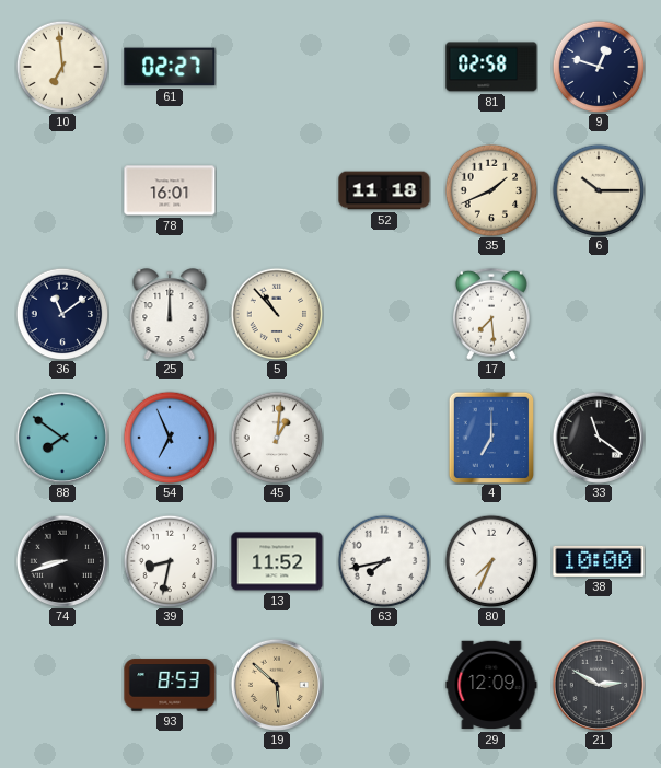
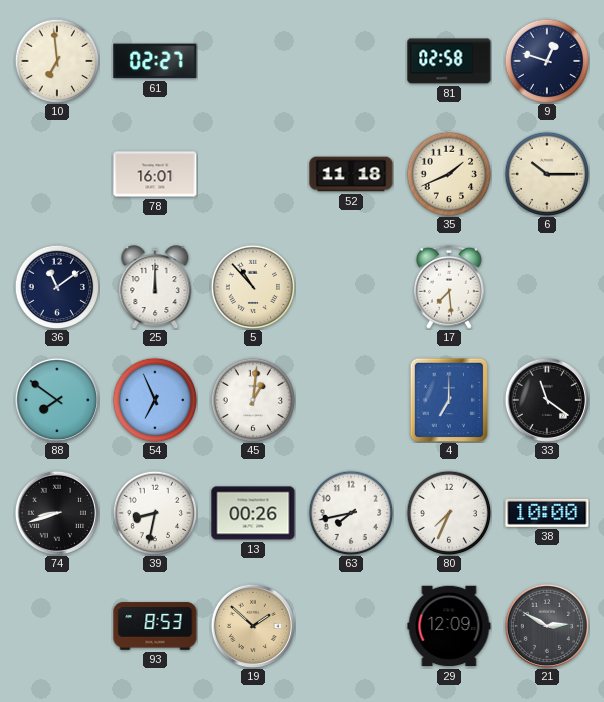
13: 11:52 -> 00:26 (253, 513)
19: 5:52 -> 1:52 (253, 626)
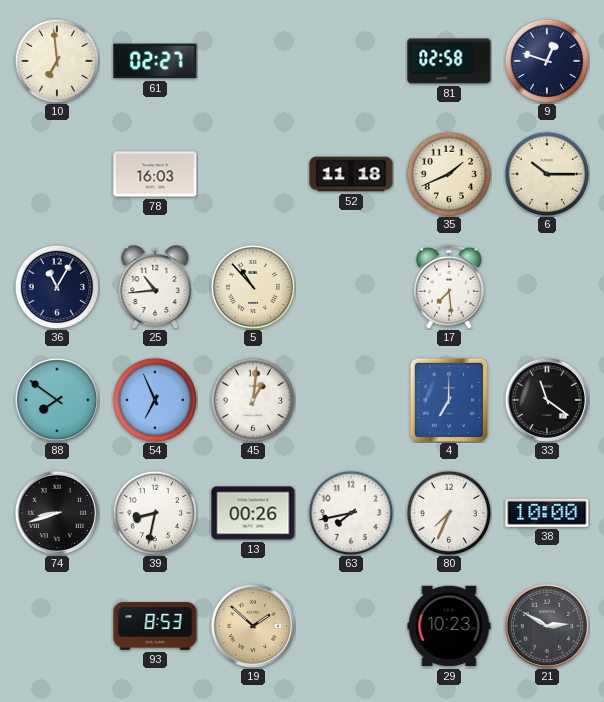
78: 16:01 -> 16:03 (155, 174)
36: 11:09 -> 11:05 (57, 287)
25: 12:00 -> 10:44 (155, 287)
29: 12:09 -> 10:23 (449, 626)
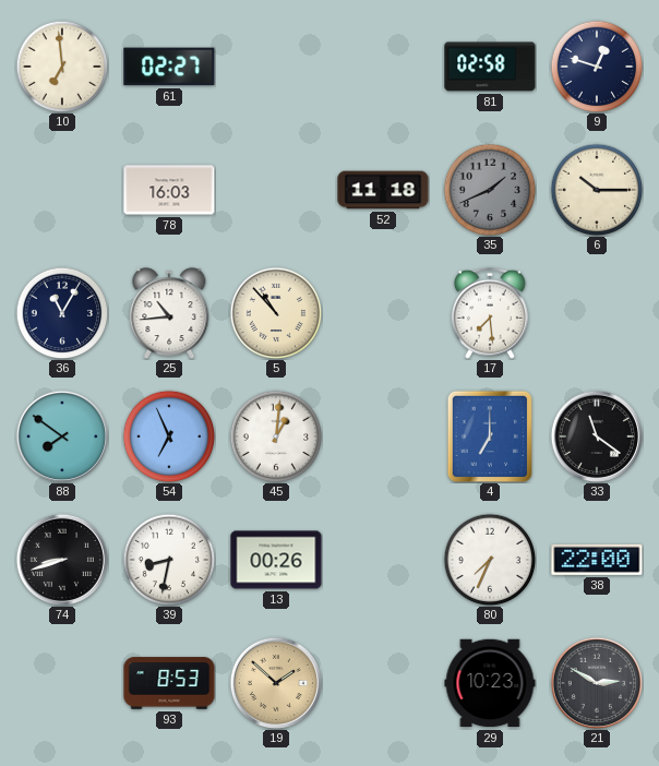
35 dial: cream -> grey (490, 190)
63: 7:43 -> none (351, 513)
38: 10:00 -> 22:00 (597, 560)
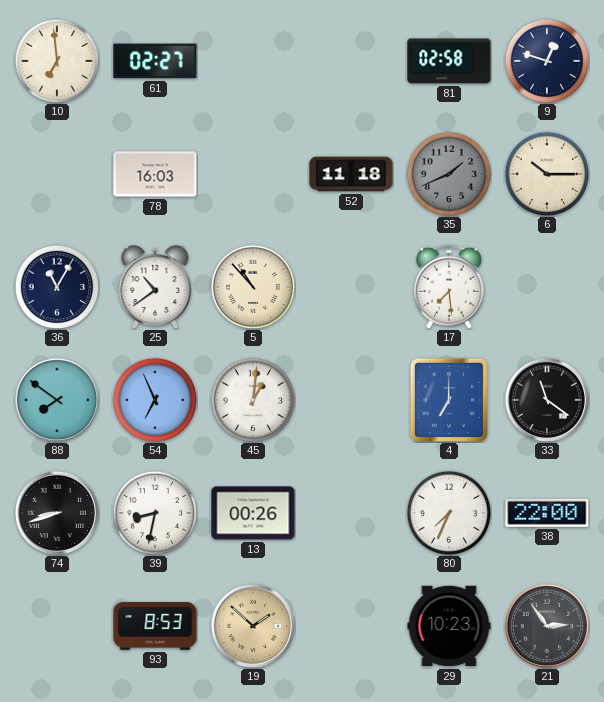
25: 10:44 -> 10:39 (155, 287)
21: 2:50 -> 2:54 (547, 626)
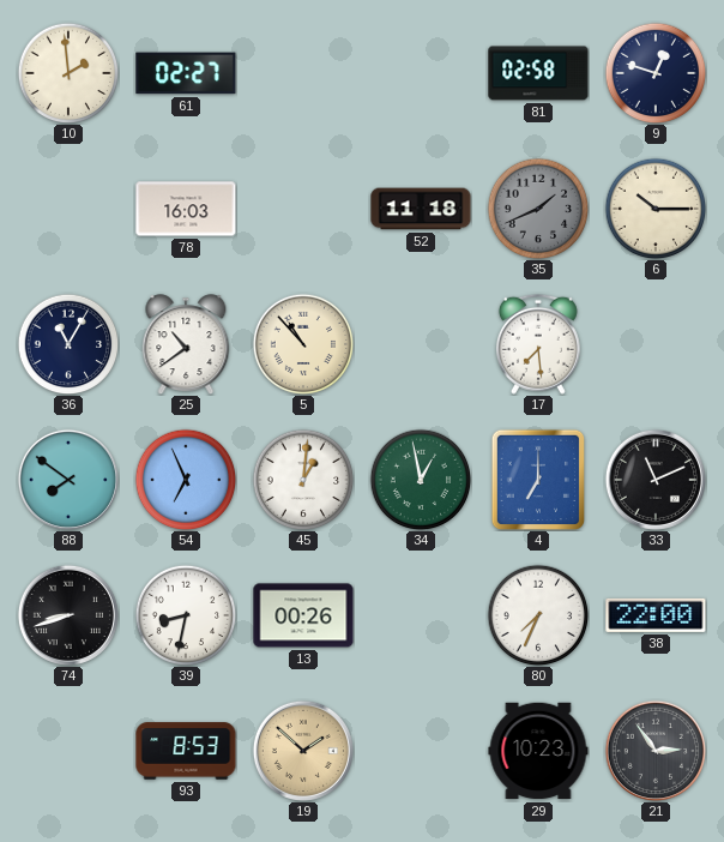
10: 6:59 -> 1:59 (68, 73)
34: none -> 12:58 (421, 480)
33: 11:21 -> 11:11 (656, 480)
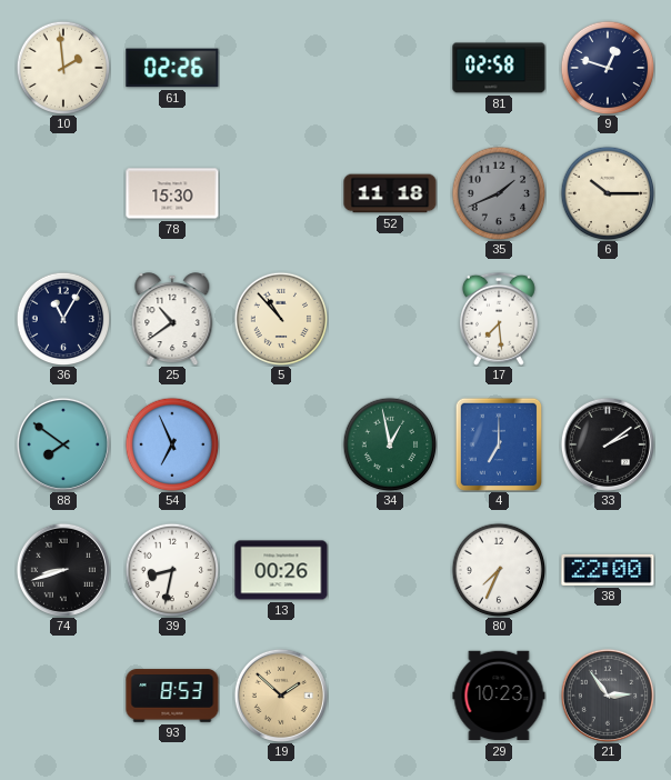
61: 02:27 -> 02:26 (172, 68)
78: 16:03 -> 15:30 (172, 193)
45: 1:01 -> none (303, 480)
33: 11:11 -> 2:09 (608, 444)
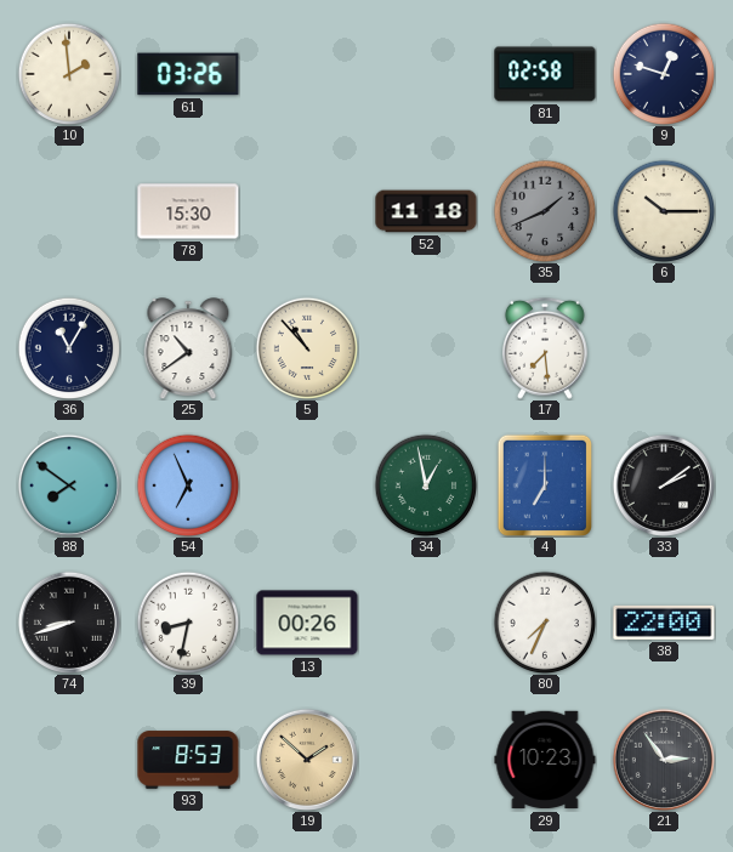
61: 02:26 -> 03:26 (188, 74)
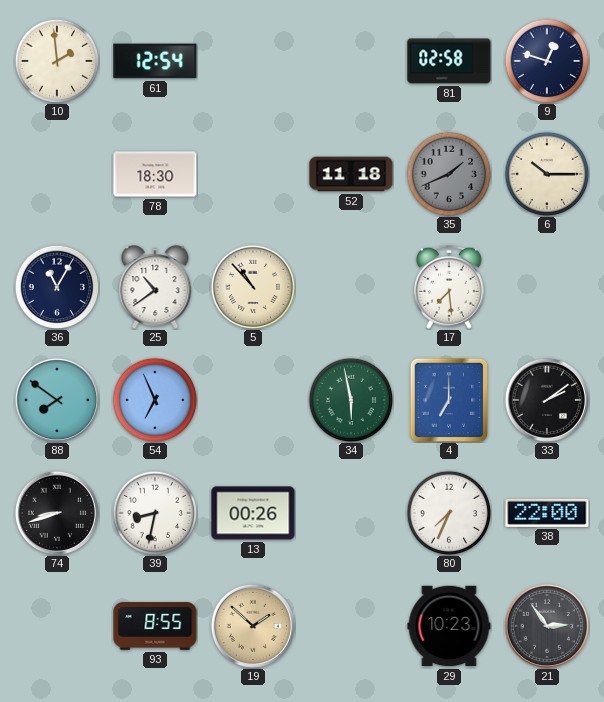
61: 03:26 -> 12:54 (155, 61)
78: 15:30 -> 18:30 (155, 174)
34: 12:58 -> 5:58 (351, 400)
93: 8:53 -> 8:55 (155, 626)
